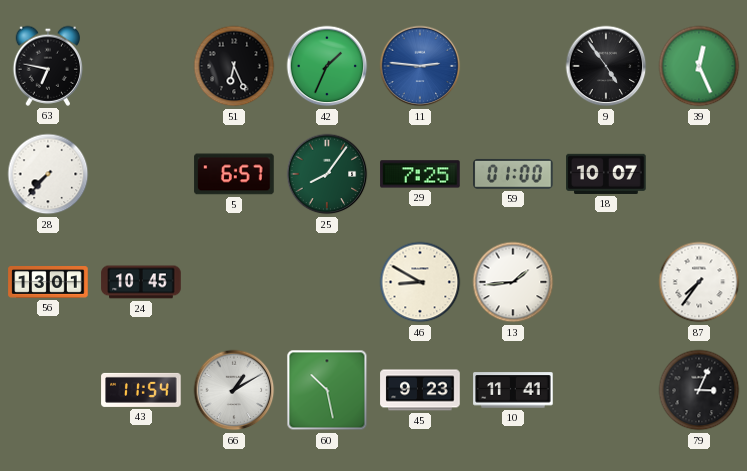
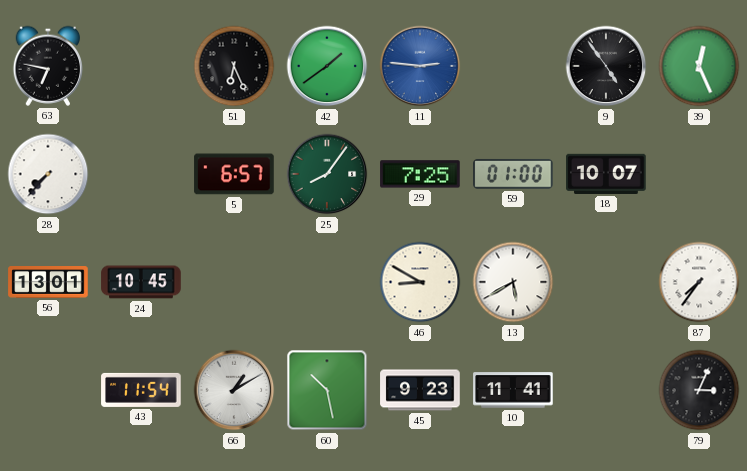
42: 1:34 -> 1:39 (327, 66)
13: 1:44 -> 5:40 (513, 282)
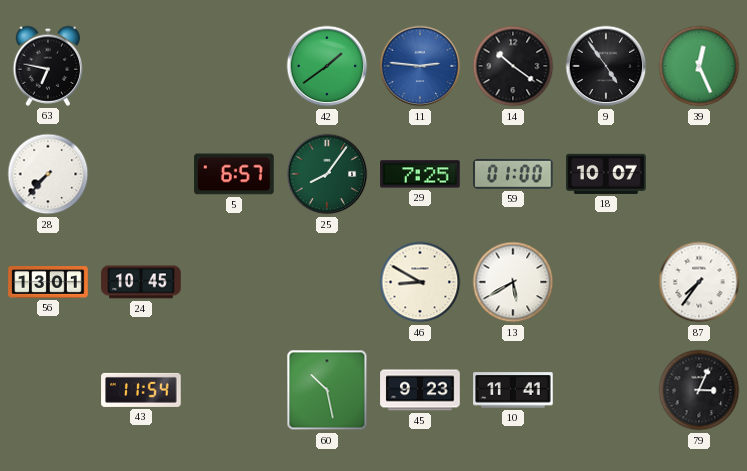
51: 6:26 -> none (234, 66)
14: none -> 10:21 (513, 66)
66: 1:10 -> none (234, 390)
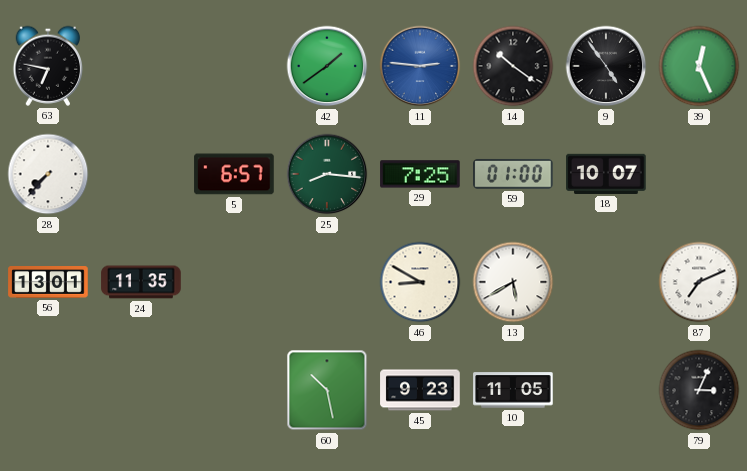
25: 8:06 -> 8:16 (327, 174)
24: 10:45 -> 11:35 (141, 282)
87: 7:36 -> 7:11 (699, 282)
43: 11:54 -> none (141, 390)
10: 11:41 -> 11:05 (513, 390)
